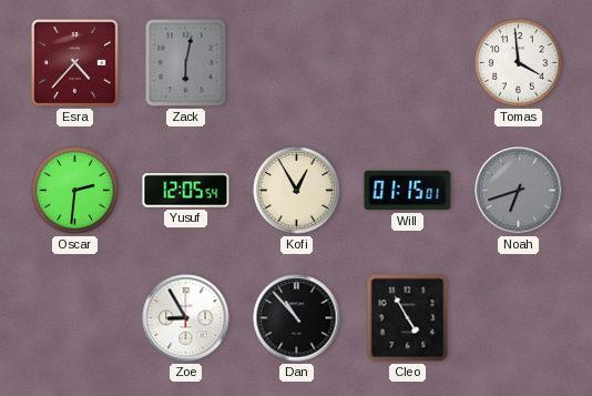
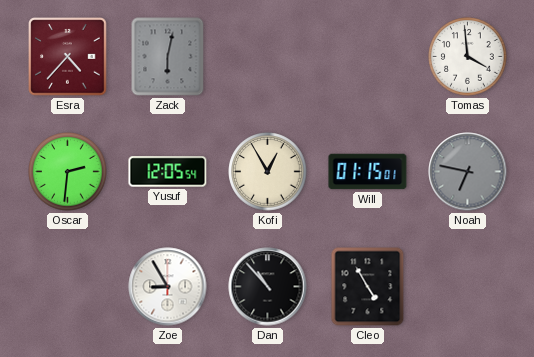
Noah: 6:42 -> 6:47 (468, 172)
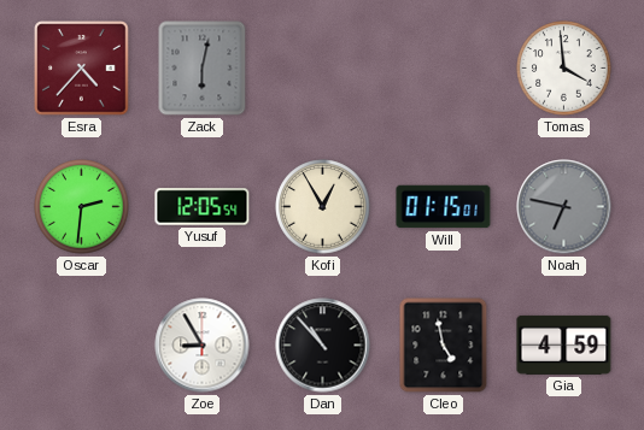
Cleo: 4:55 -> 4:58 (444, 346)
Gia: none -> 4:59 (564, 344)
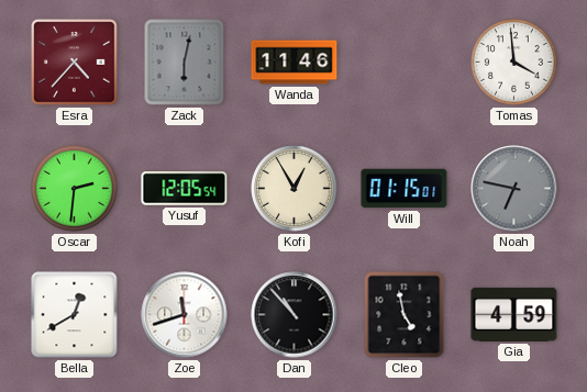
Wanda: none -> 11:46 (295, 63)
Bella: none -> 12:40 (75, 315)
Zoe: 8:55 -> 11:42 (185, 315)
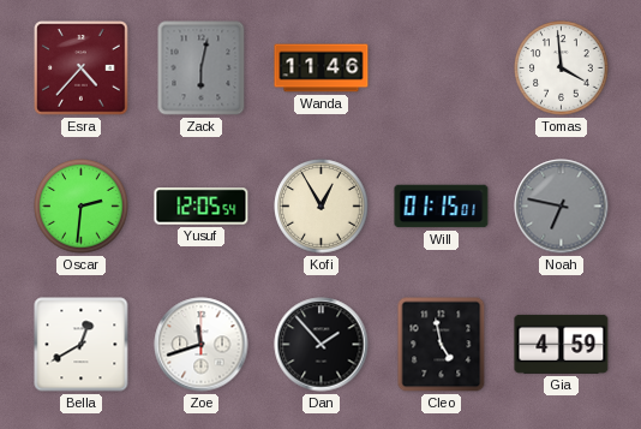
Dan: 10:53 -> 1:53 (322, 345)
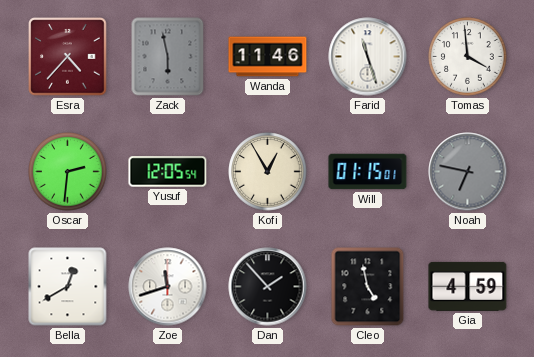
Zack: 6:02 -> 5:58 (168, 57)
Farid: none -> 11:27 (368, 57)
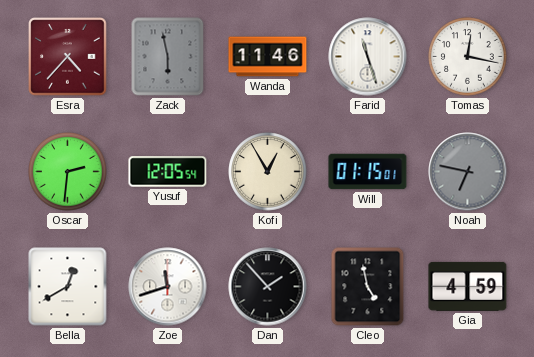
Tomas: 3:59 -> 12:17 (468, 57)
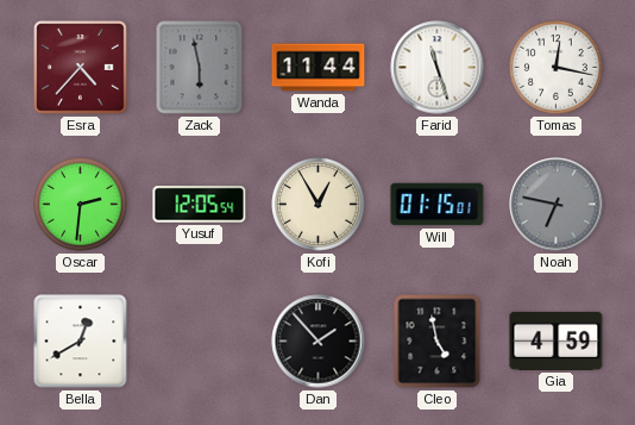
Wanda: 11:46 -> 11:44 (319, 68)
Zoe: 11:42 -> none (168, 287)
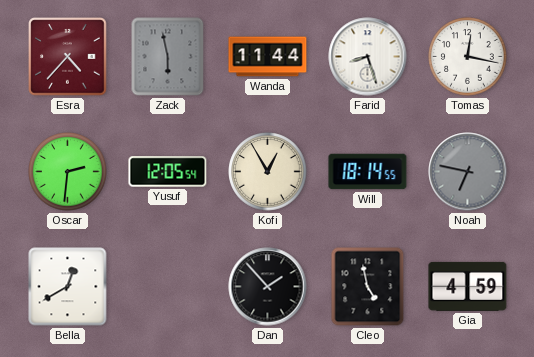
Farid: 11:27 -> 8:27 (368, 57)
Will: 01:15 -> 18:14 (368, 172)
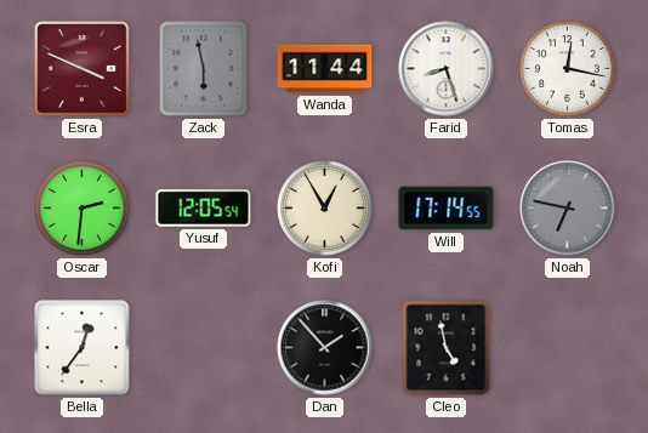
Esra: 4:37 -> 3:49 (83, 69)
Will: 18:14 -> 17:14 (447, 209)
Bella: 12:40 -> 12:36 (83, 348)
Gia: 4:59 -> none (468, 286)
